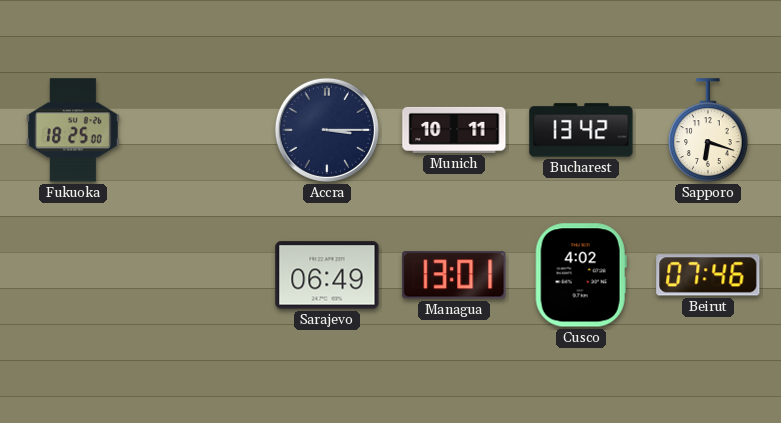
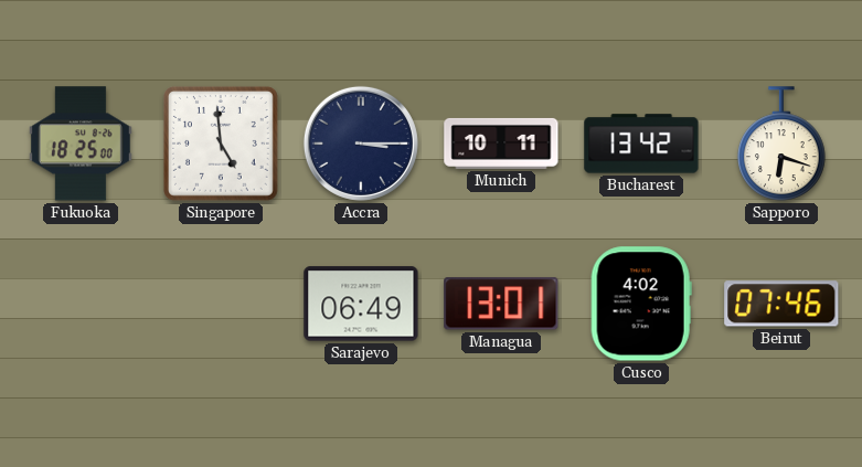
Singapore: none -> 4:59 (221, 144)
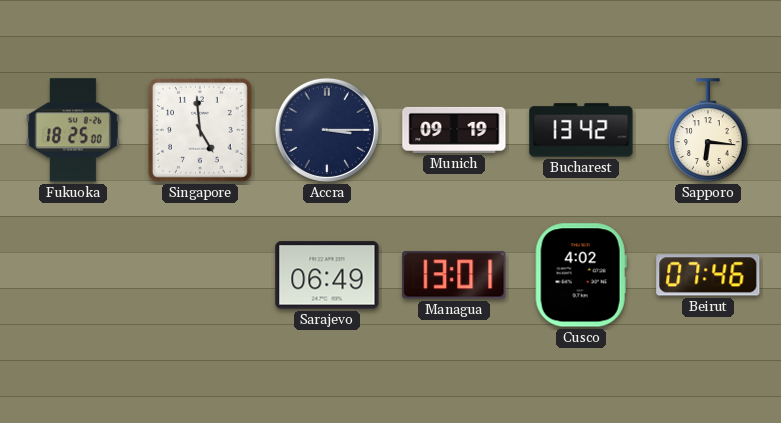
Munich: 10:11 -> 09:19 (454, 130)
Sapporo: 6:18 -> 6:16 (709, 130)
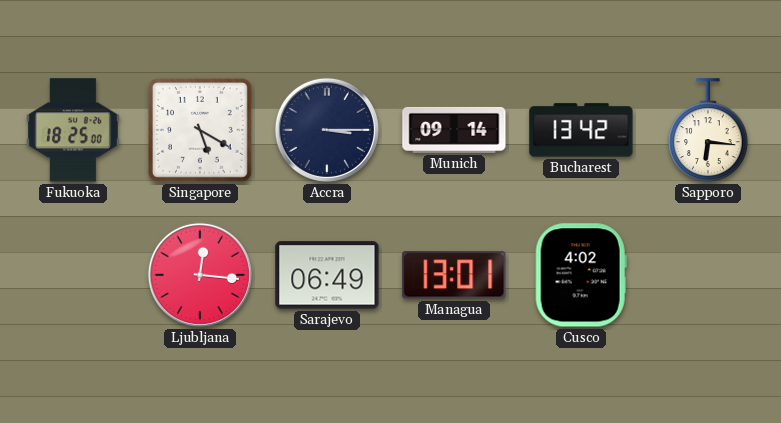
Singapore: 4:59 -> 5:20 (200, 130)
Munich: 09:19 -> 09:14 (454, 130)
Ljubljana: none -> 12:16 (200, 275)
Beirut: 07:46 -> none (708, 275)
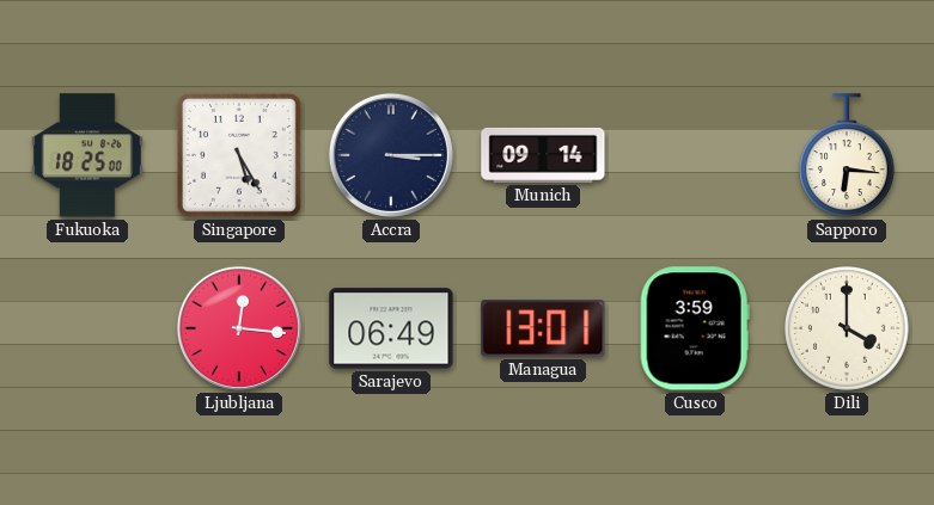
Singapore: 5:20 -> 5:25 (239, 155)
Bucharest: 13:42 -> none (581, 130)
Cusco: 4:02 -> 3:59 (695, 328)
Dili: none -> 4:00 (847, 328)
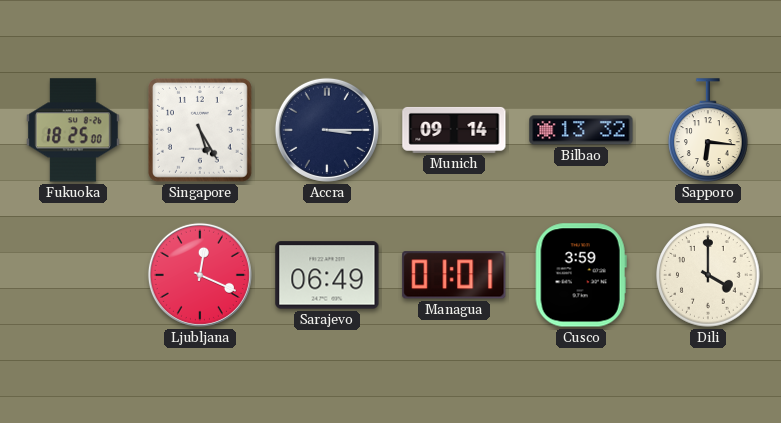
Bilbao: none -> 13:32 (581, 130)
Ljubljana: 12:16 -> 12:19 (200, 275)
Managua: 13:01 -> 01:01 (454, 275)
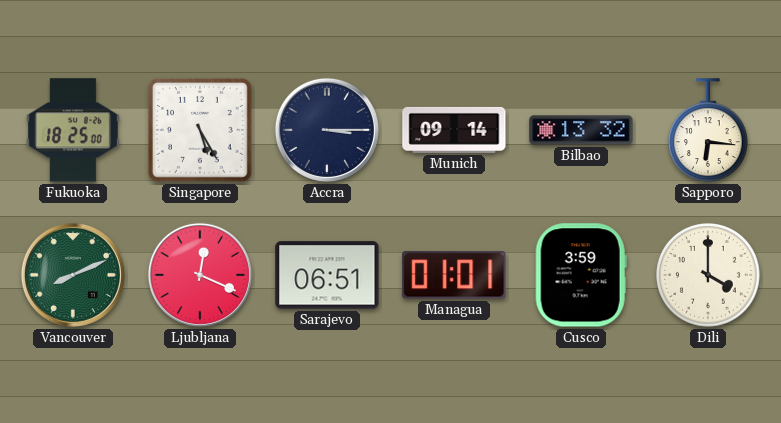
Vancouver: none -> 8:11 (73, 275)
Sarajevo: 06:49 -> 06:51 (327, 275)
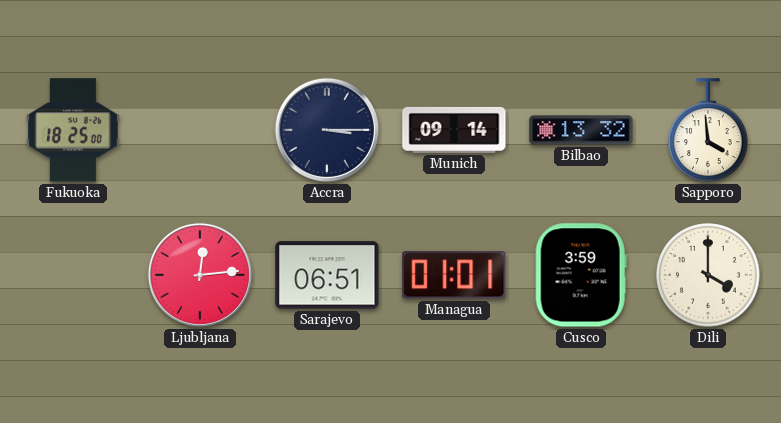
Singapore: 5:25 -> none (200, 130)
Sapporo: 6:16 -> 3:59 (709, 130)
Vancouver: 8:11 -> none (73, 275)
Ljubljana: 12:19 -> 12:14 (200, 275)
